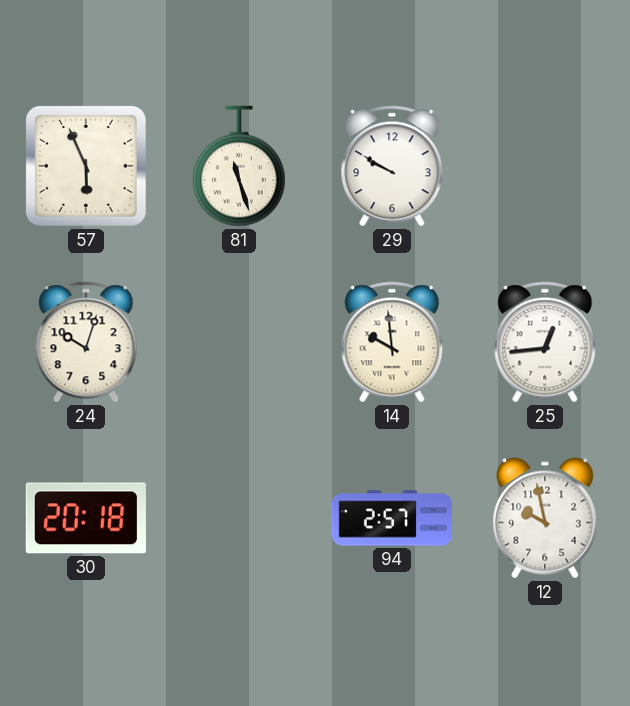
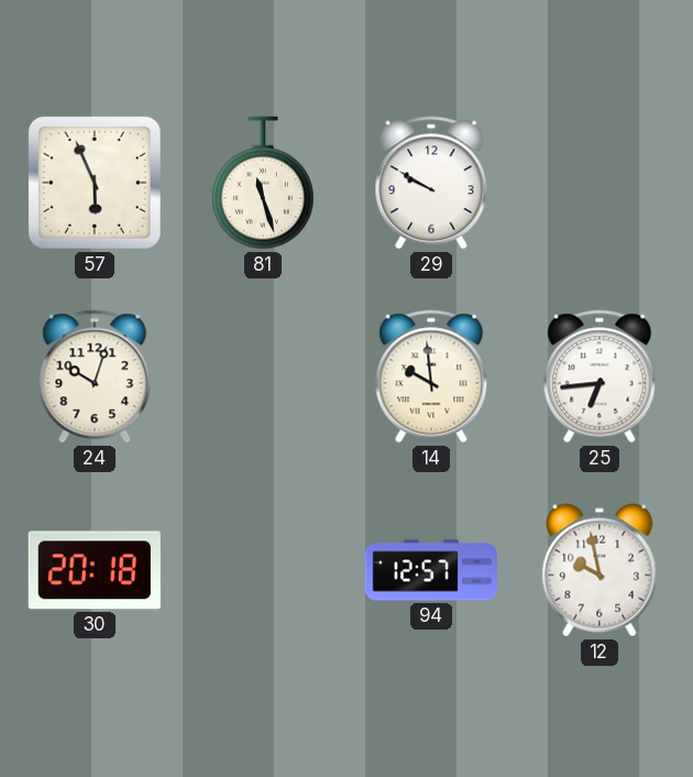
25: 12:44 -> 6:44 (599, 376)
94: 2:57 -> 12:57 (430, 570)
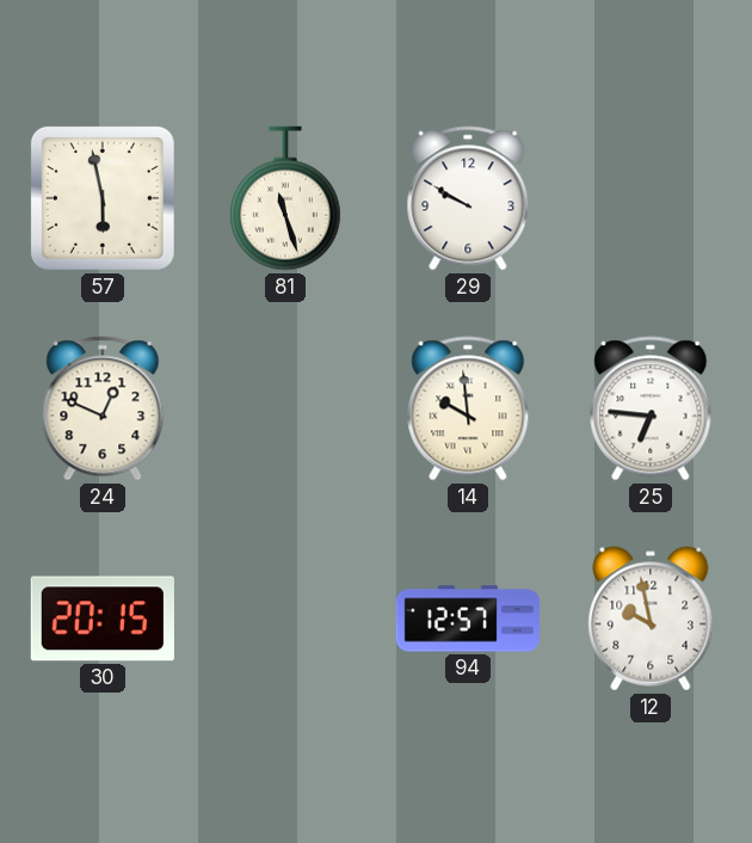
57: 5:56 -> 5:58 (103, 198)
24: 10:03 -> 12:49 (103, 408)
25: 6:44 -> 6:46 (651, 408)
30: 20:18 -> 20:15 (103, 619)
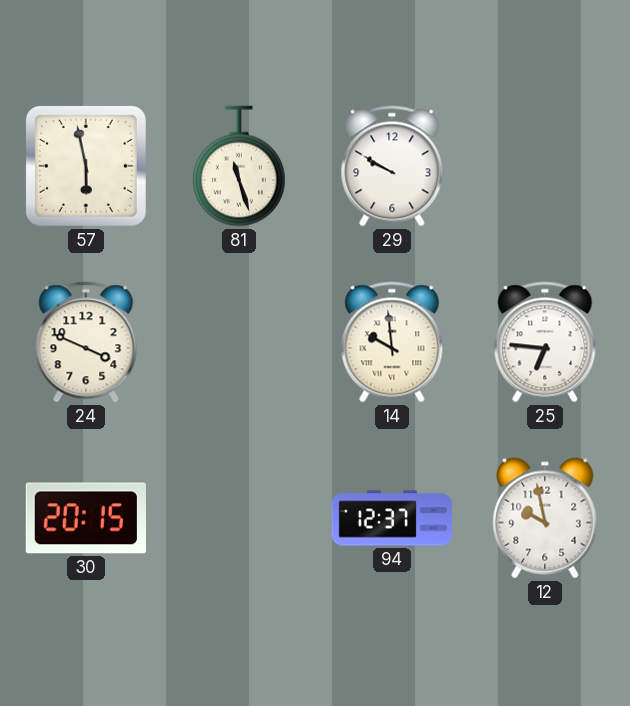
24: 12:49 -> 3:49 (86, 342)
94: 12:57 -> 12:37 (391, 518)
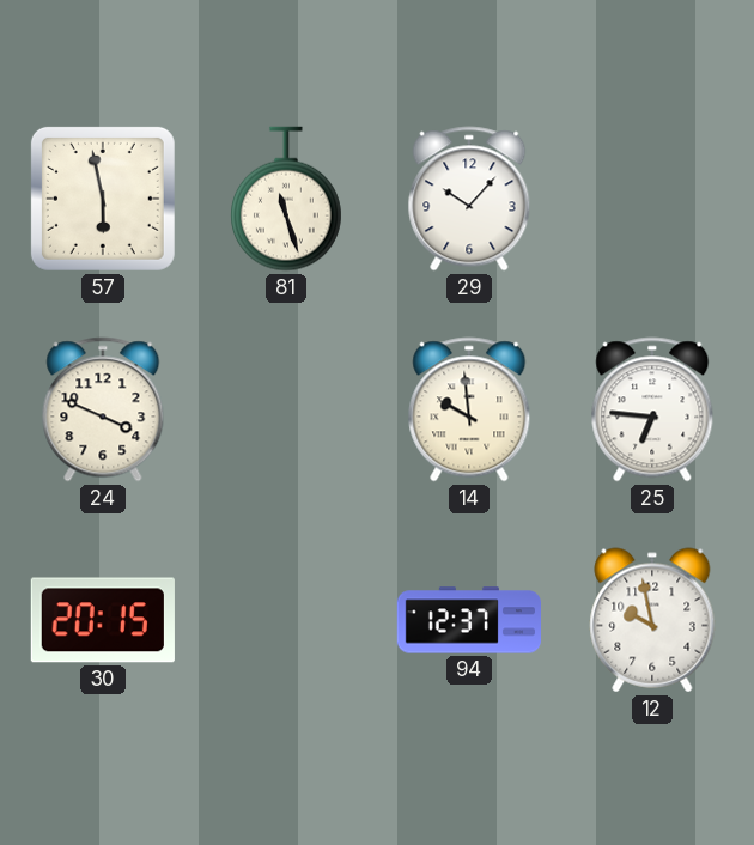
29: 9:50 -> 10:07 (469, 199)
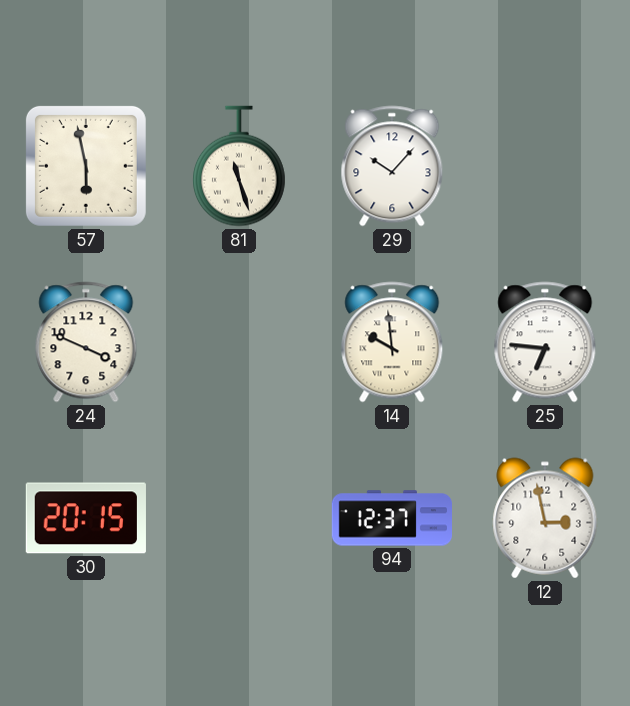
12: 9:58 -> 2:58 (545, 518)
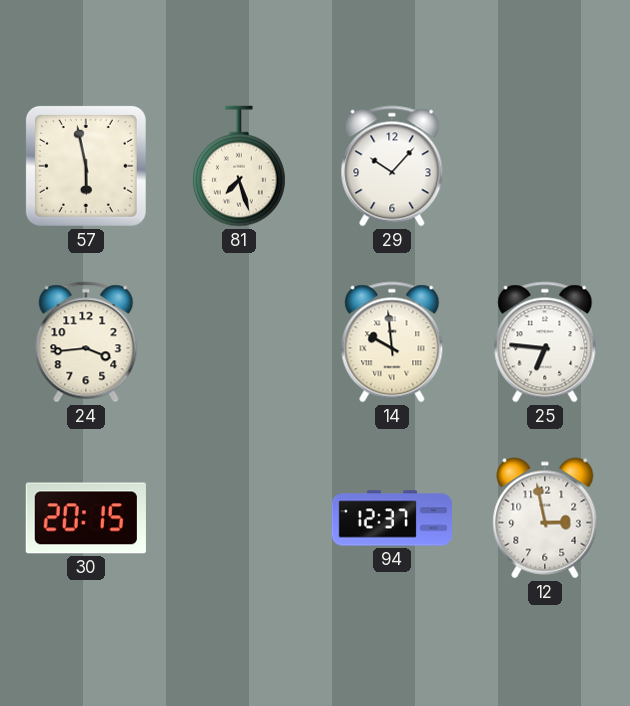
81: 11:27 -> 7:27 (240, 166)
24: 3:49 -> 3:44 (86, 342)
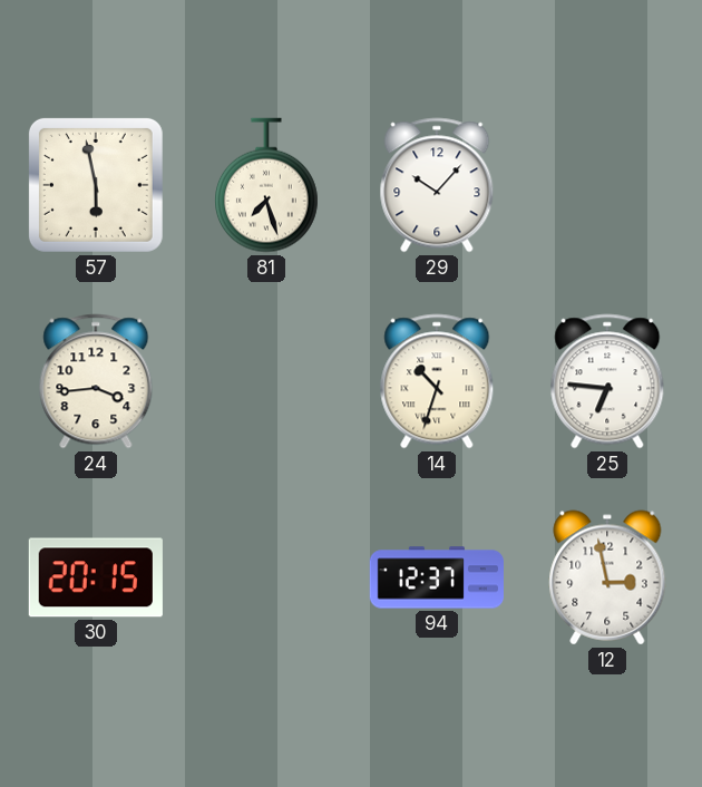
14: 9:59 -> 10:33 (437, 381)
